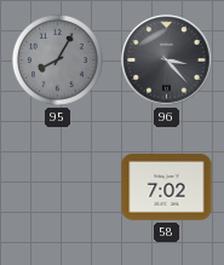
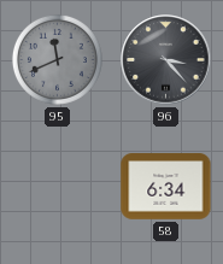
95: 8:05 -> 11:41 (57, 59)
58: 7:02 -> 6:34 (166, 187)
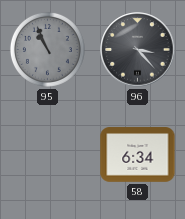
95: 11:41 -> 10:56 (47, 49)
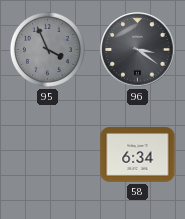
95: 10:56 -> 3:56 (47, 49)
96: 3:23 -> 3:21 (138, 50)
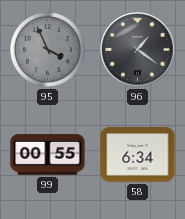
96: 3:21 -> 1:21 (138, 50)
99: none -> 00:55 (48, 155)
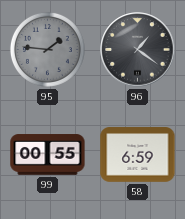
95: 3:56 -> 1:46 (47, 49)
58: 6:34 -> 6:59 (138, 155)
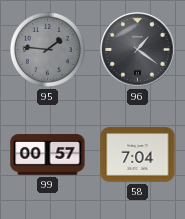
99: 00:55 -> 00:57 (48, 155)
58: 6:59 -> 7:04 (138, 155)
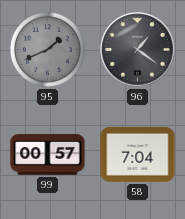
95: 1:46 -> 1:41 (47, 49)
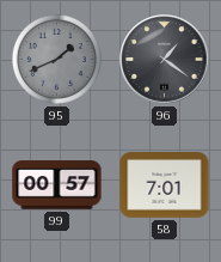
58: 7:04 -> 7:01 (165, 185)
